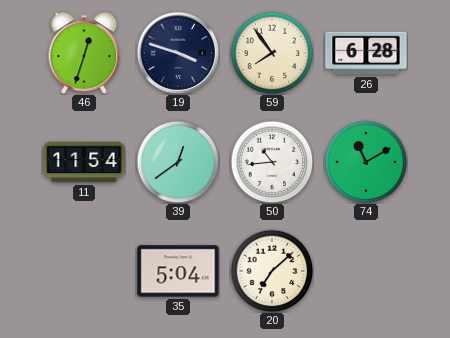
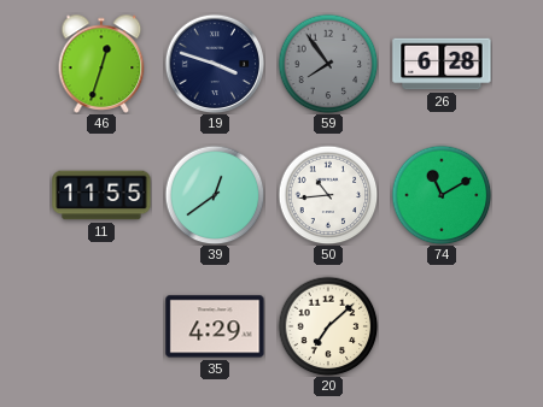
59 dial: cream -> grey (328, 64)
11: 11:54 -> 11:55 (101, 195)
35: 5:04 -> 4:29 (215, 326)
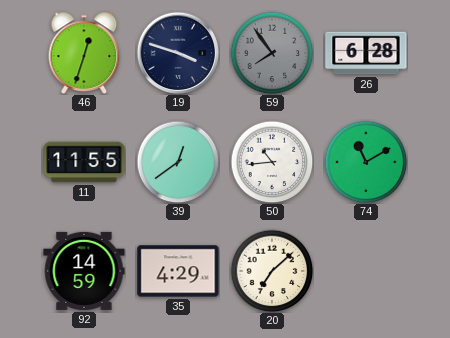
92: none -> 14:59 (84, 271)
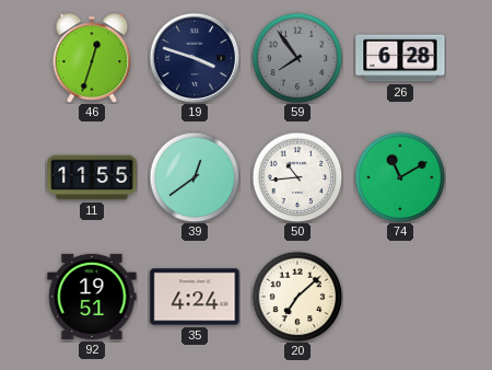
92: 14:59 -> 19:51 (92, 297)
35: 4:29 -> 4:24 (195, 297)
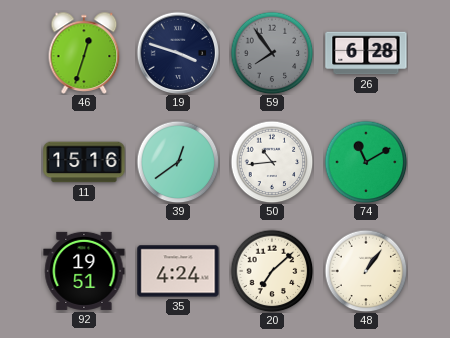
11: 11:55 -> 15:16 (84, 162)
48: none -> 1:06 (366, 271)
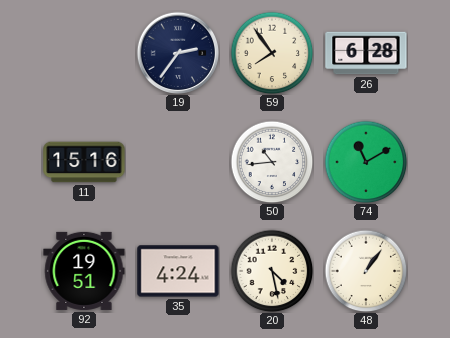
46: 12:33 -> none (84, 53)
19: 3:48 -> 2:36 (178, 53)
59 dial: grey -> cream (272, 53)
39: 12:39 -> none (178, 162)
20: 7:08 -> 4:28 (272, 271)
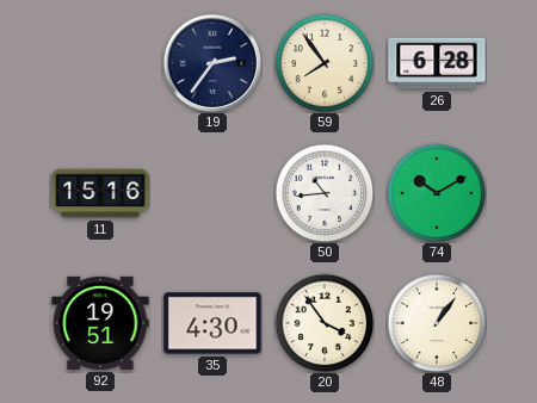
74: 11:10 -> 10:10 (437, 193)
35: 4:24 -> 4:30 (212, 323)
20: 4:28 -> 3:54 (325, 323)
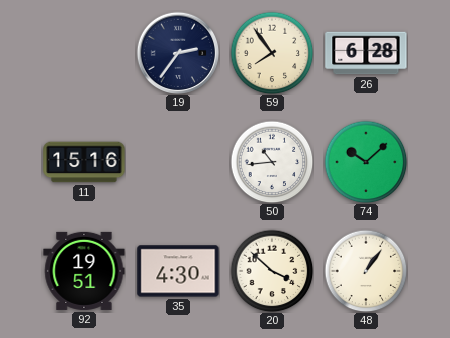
74: 10:10 -> 10:08 (366, 162)
20: 3:54 -> 3:52 (272, 271)
